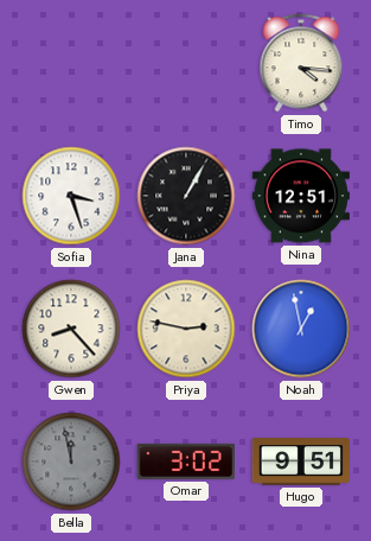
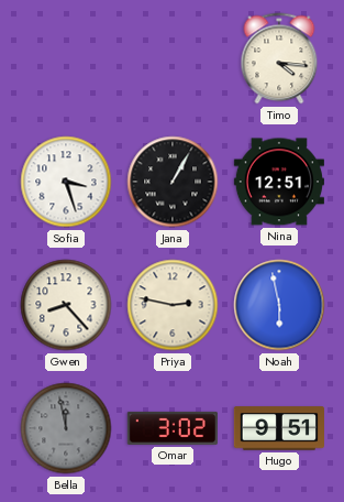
Noah: 12:58 -> 5:58 (279, 305)
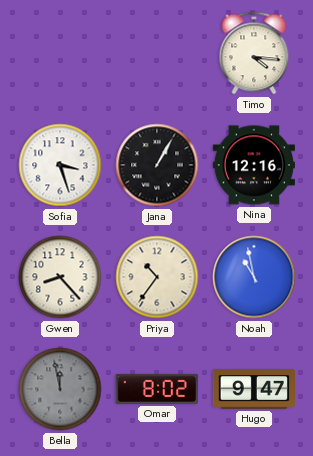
Nina: 12:51 -> 12:16 (254, 165)
Priya: 2:47 -> 10:36 (157, 277)
Noah: 5:58 -> 10:58 (254, 277)
Omar: 3:02 -> 8:02 (157, 389)
Hugo: 9:51 -> 9:47 (254, 389)
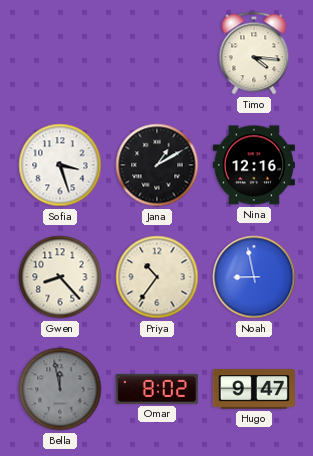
Jana: 1:05 -> 1:10 (157, 165)
Noah: 10:58 -> 8:58 (254, 277)
